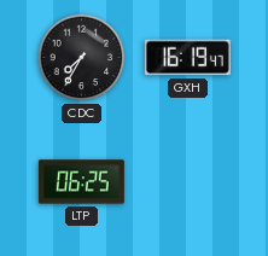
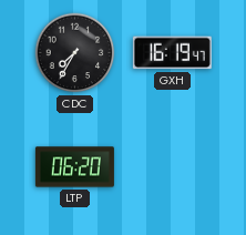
LTP: 06:25 -> 06:20 (74, 167)
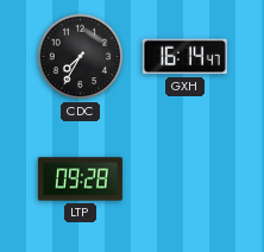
GXH: 16:19 -> 16:14 (184, 57)
LTP: 06:20 -> 09:28 (80, 179)
